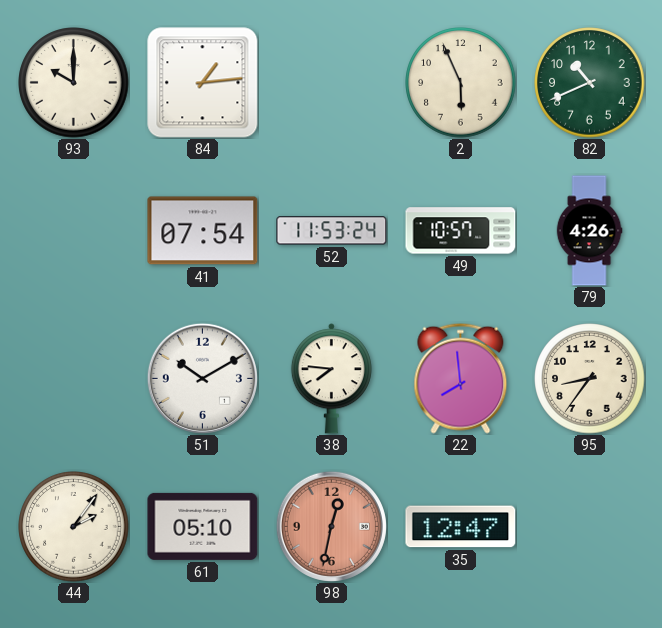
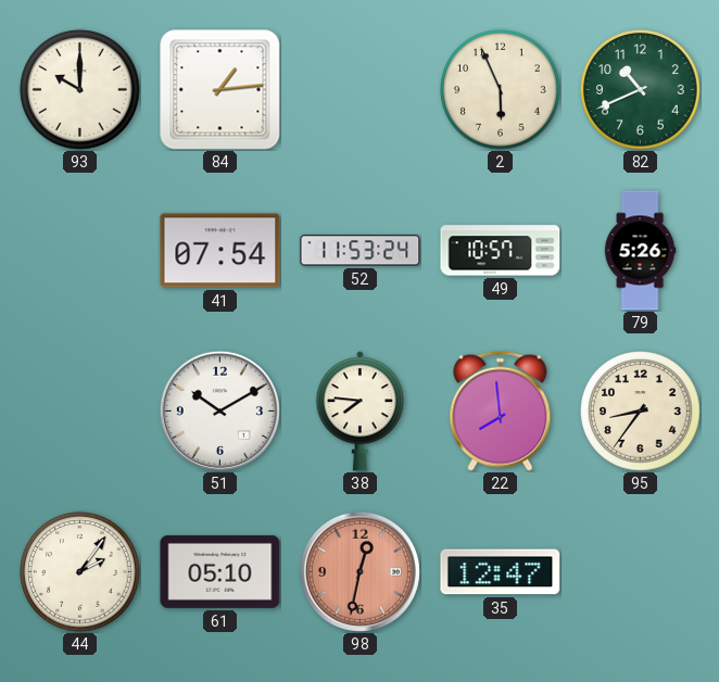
79: 4:26 -> 5:26 (640, 251)
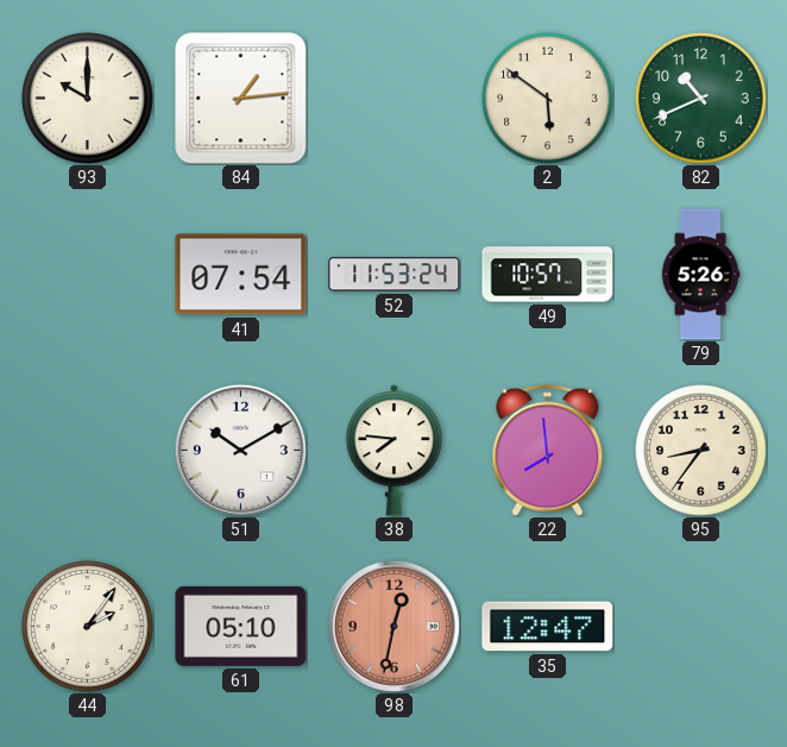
2: 5:56 -> 5:51 (548, 99)
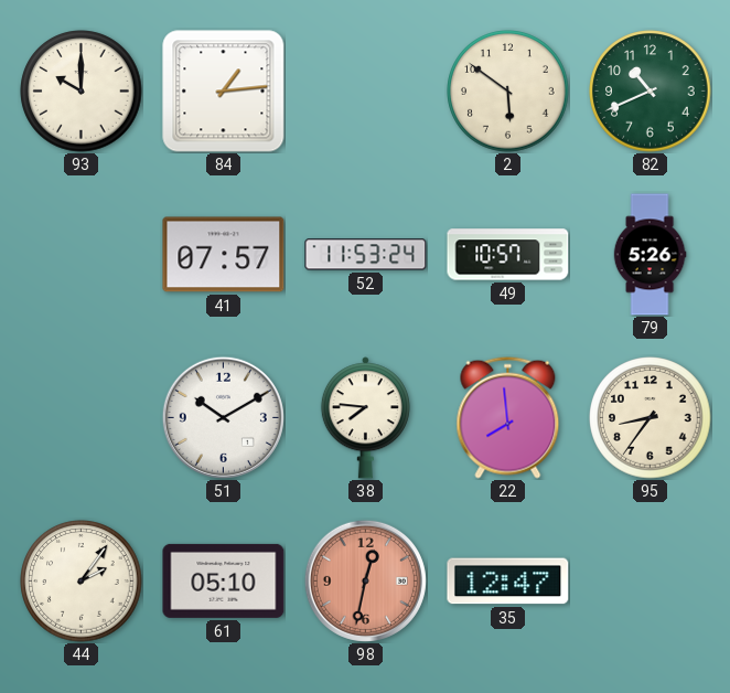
41: 07:54 -> 07:57 (224, 255)
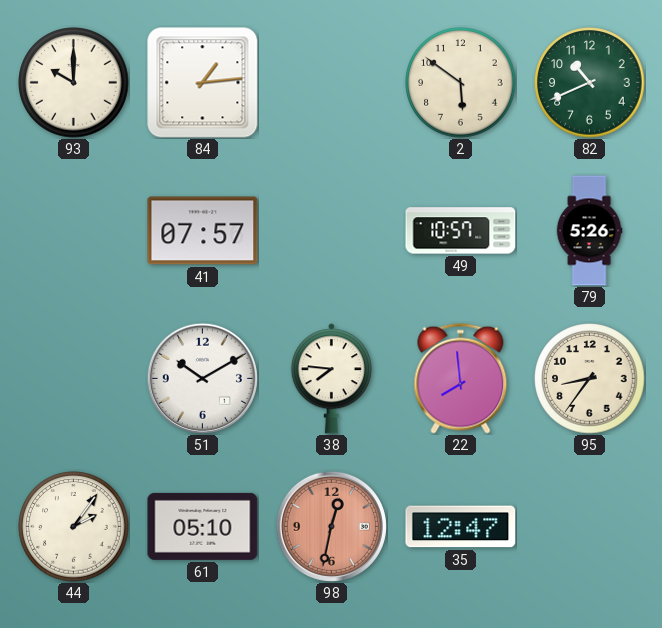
52: 11:53 -> none (366, 255)
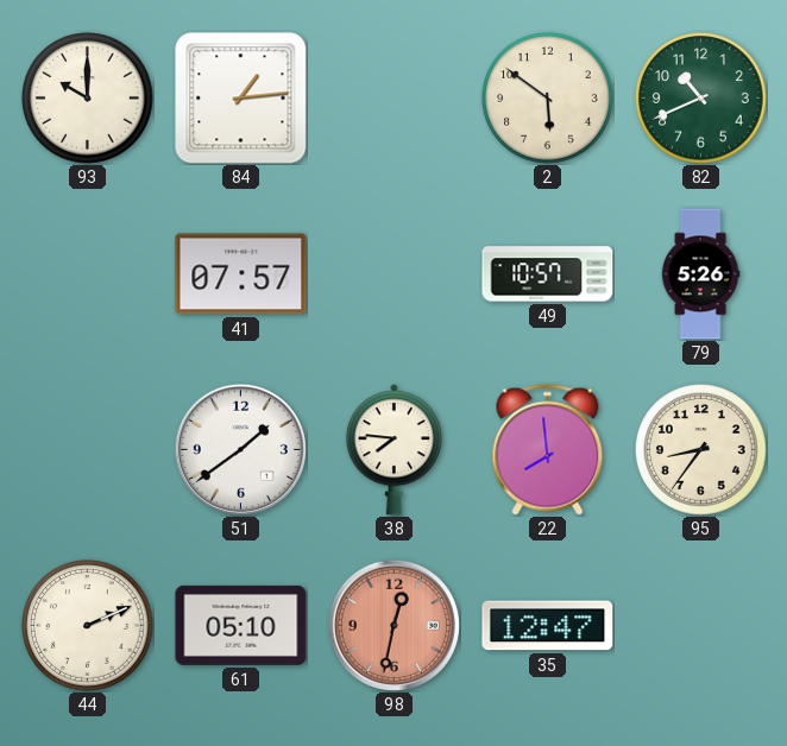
51: 10:10 -> 1:39 (240, 449)
44: 2:06 -> 2:11 (88, 626)
